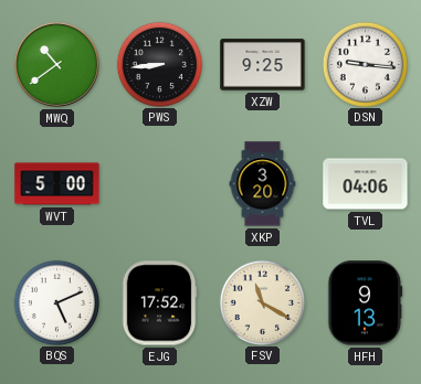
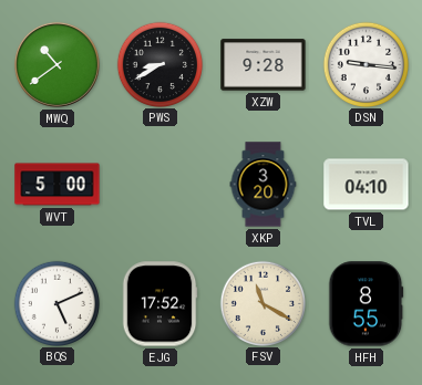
PWS: 8:44 -> 8:40 (159, 64)
XZW: 9:25 -> 9:28 (264, 65)
TVL: 04:06 -> 04:10 (367, 185)
HFH: 9:13 -> 8:55 (367, 304)
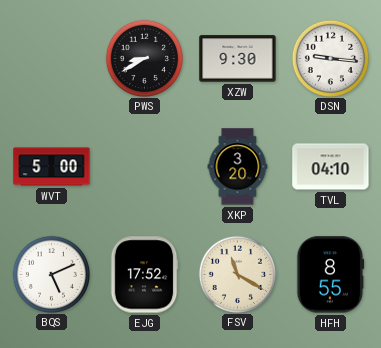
MWQ: 10:39 -> none (56, 64)
XZW: 9:28 -> 9:30 (238, 59)
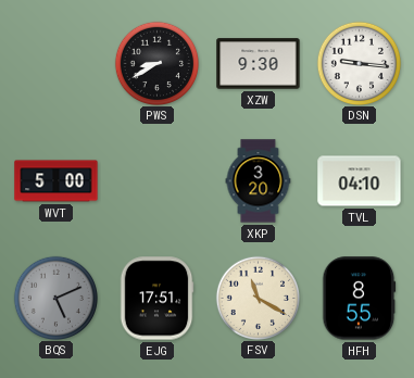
BQS dial: white -> grey (55, 298)
EJG: 17:52 -> 17:51 (156, 299)
